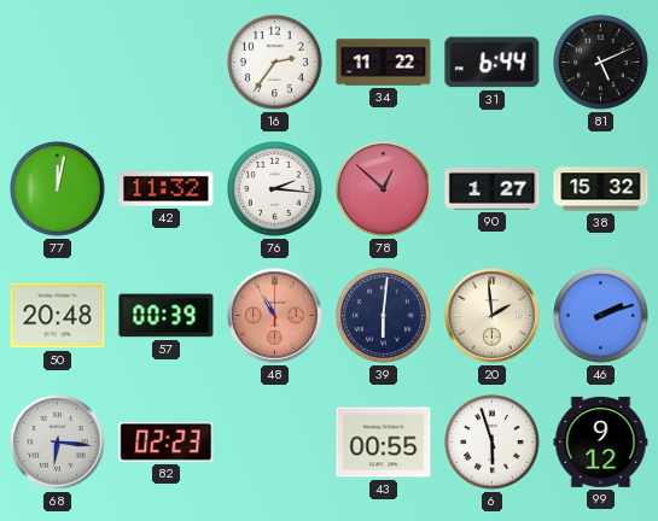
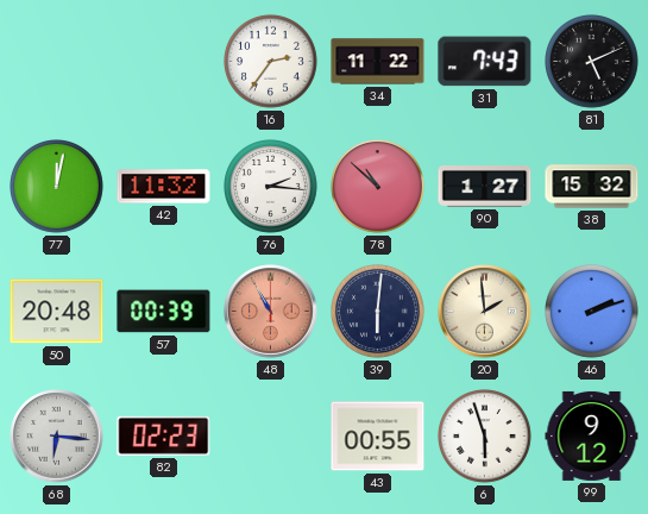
31: 6:44 -> 7:43 (485, 62)
78: 12:52 -> 10:52 (378, 187)
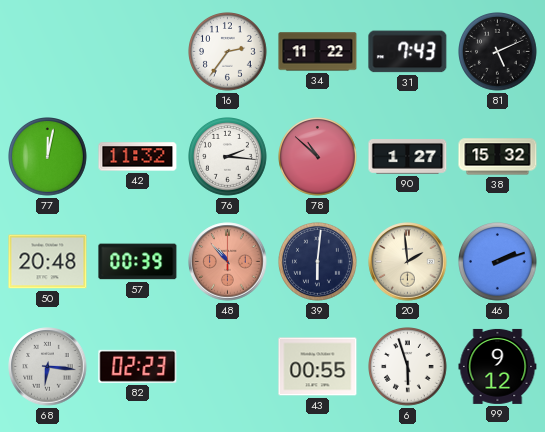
48: 10:55 -> 10:53 (228, 262)
